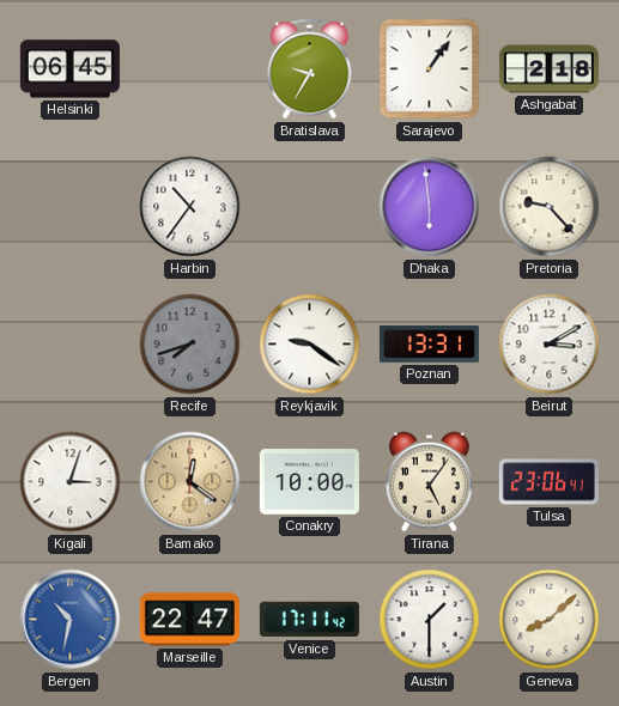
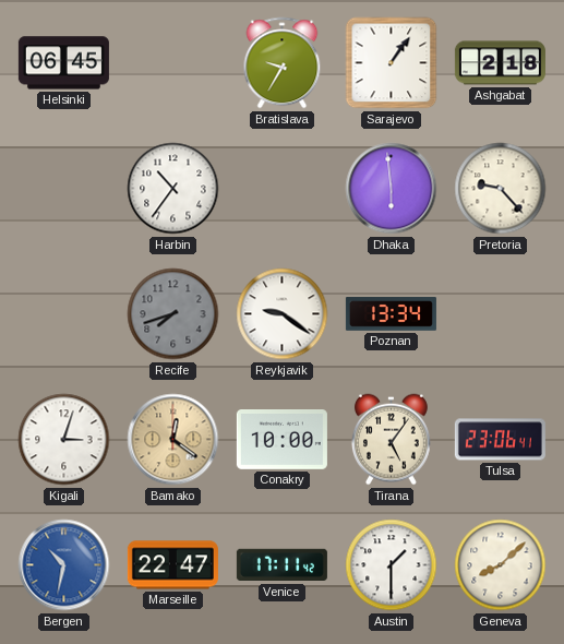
Poznan: 13:31 -> 13:34 (391, 314)
Beirut: 3:10 -> none (550, 345)
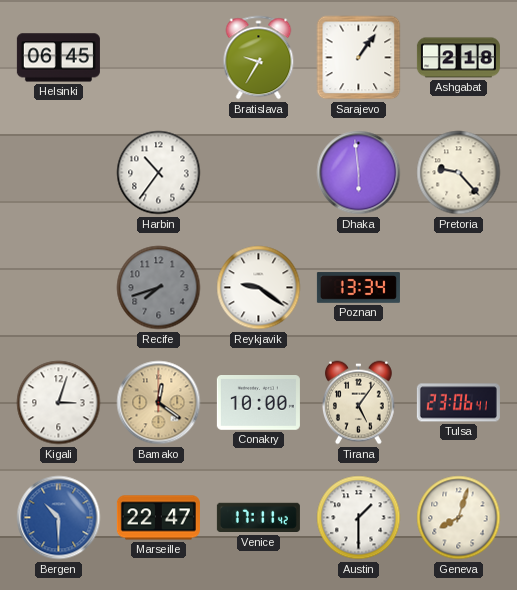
Bergen: 10:32 -> 10:30 (59, 518)
Geneva: 8:08 -> 8:03 (459, 518)
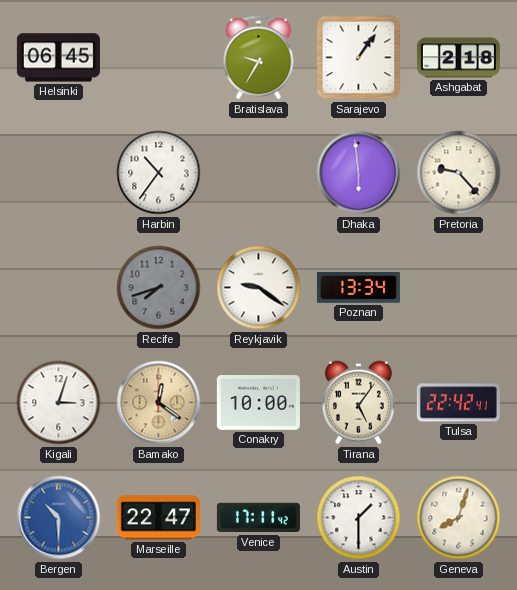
Tulsa: 23:06 -> 22:42 (458, 403)
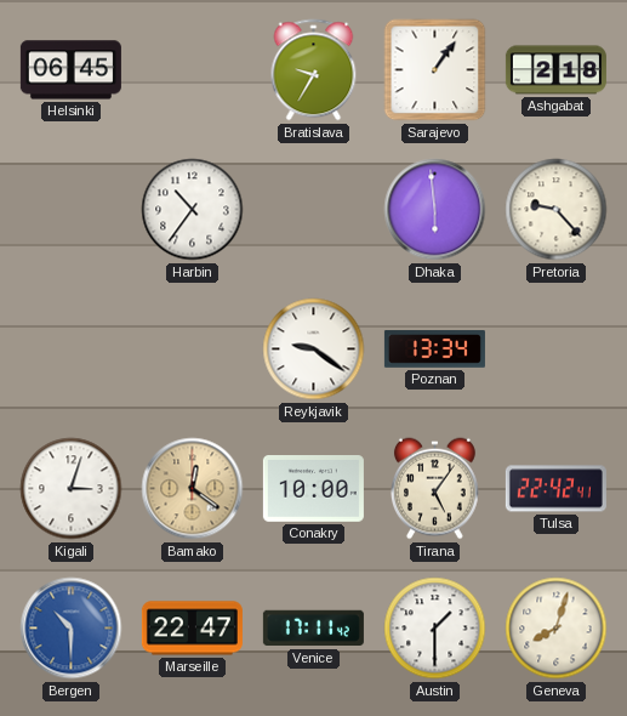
Recife: 7:42 -> none (159, 288)
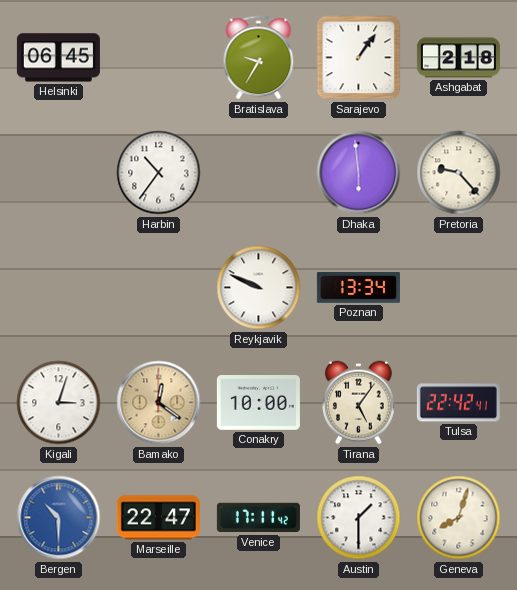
Reykjavik: 9:21 -> 9:49 (259, 288)
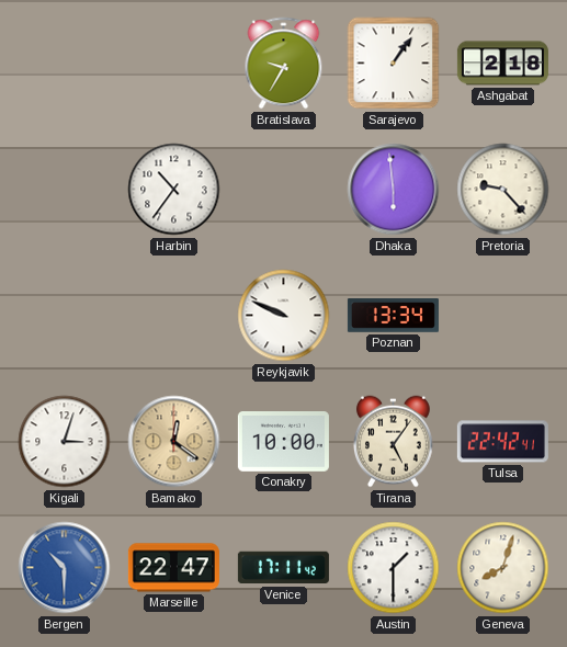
Helsinki: 06:45 -> none (58, 58)
